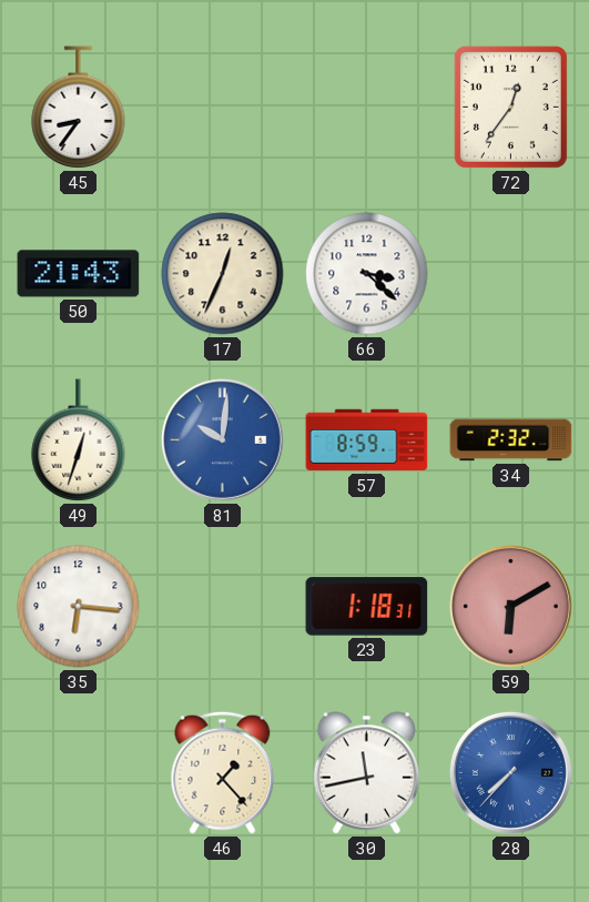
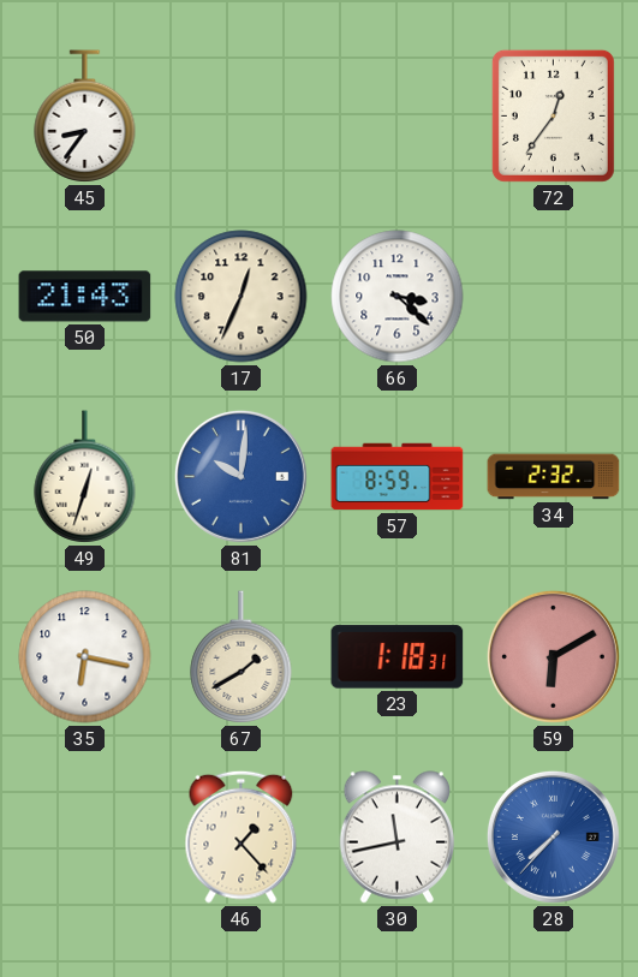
35: 6:16 -> 6:17 (85, 657)
67: none -> 1:40 (242, 657)
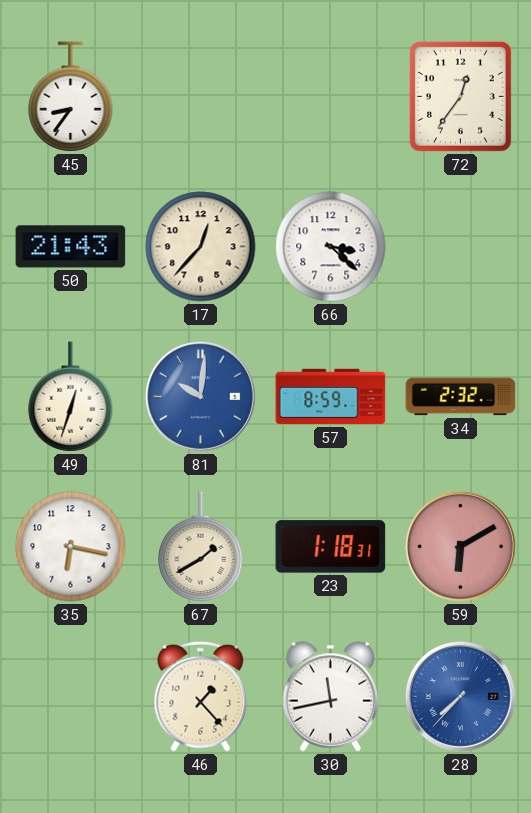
17: 12:34 -> 12:37 (201, 247)
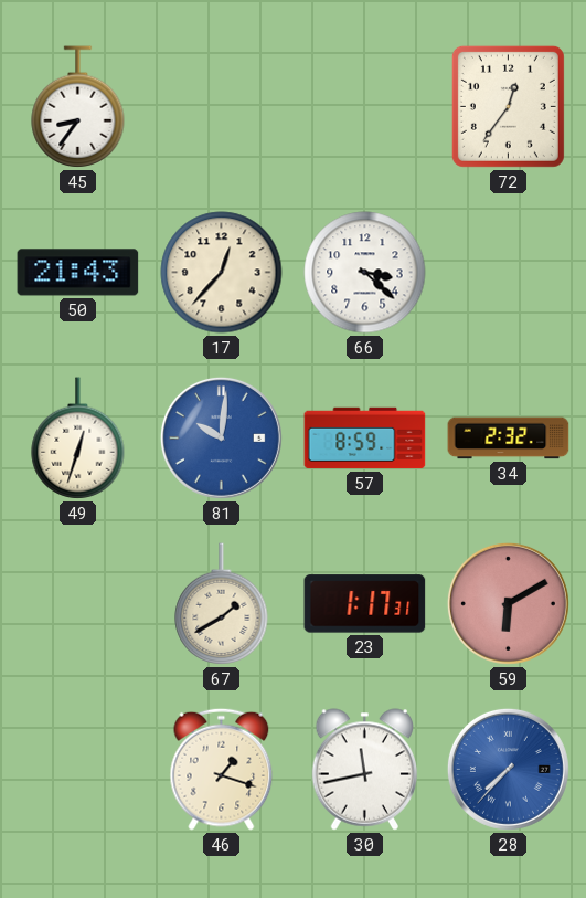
35: 6:17 -> none (71, 547)
23: 1:18 -> 1:17 (365, 604)
46: 1:23 -> 1:18 (222, 769)
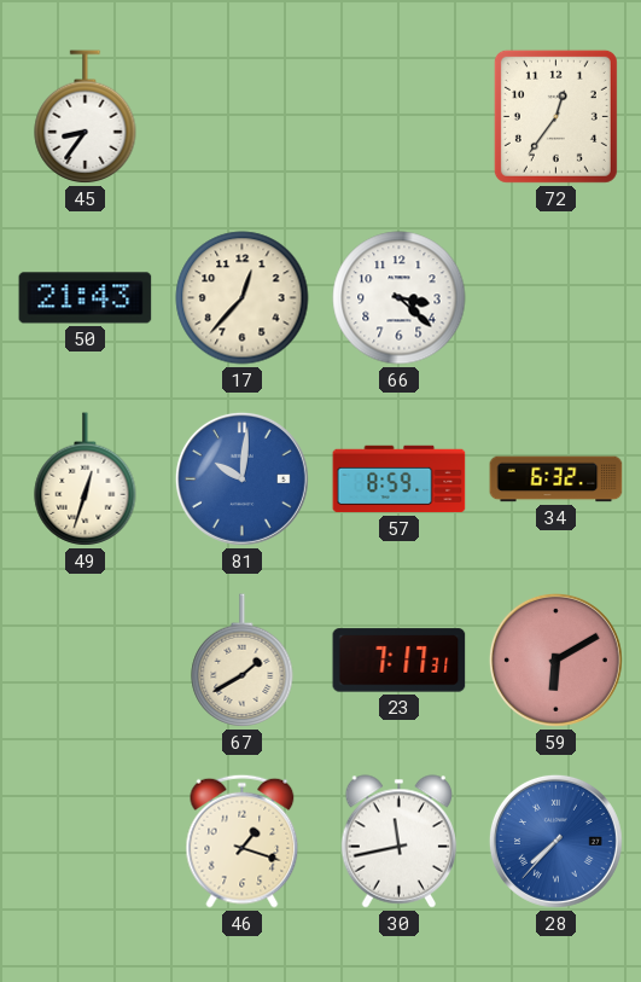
34: 2:32 -> 6:32 (556, 480)
23: 1:17 -> 7:17 (400, 661)
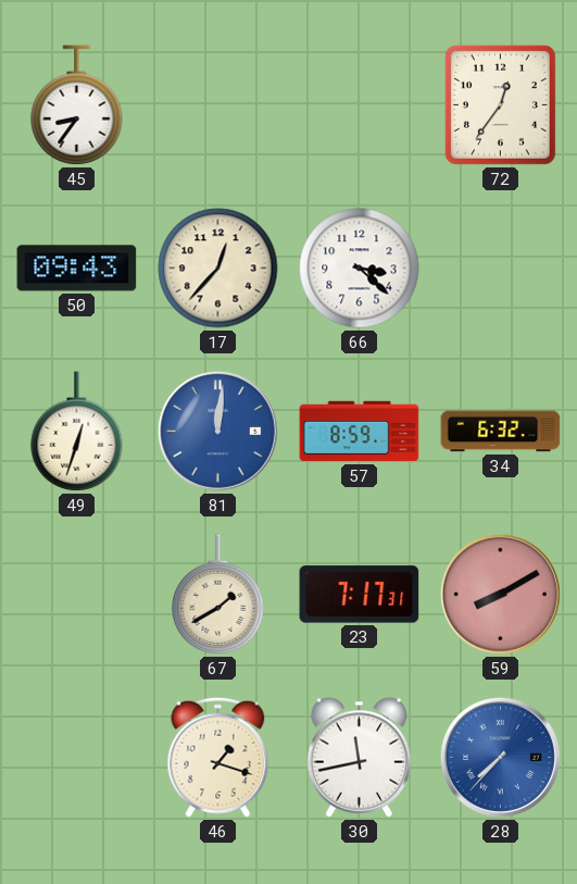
50: 21:43 -> 09:43 (77, 269)
81: 10:01 -> 12:01 (217, 431)
59: 6:10 -> 8:10 (500, 594)
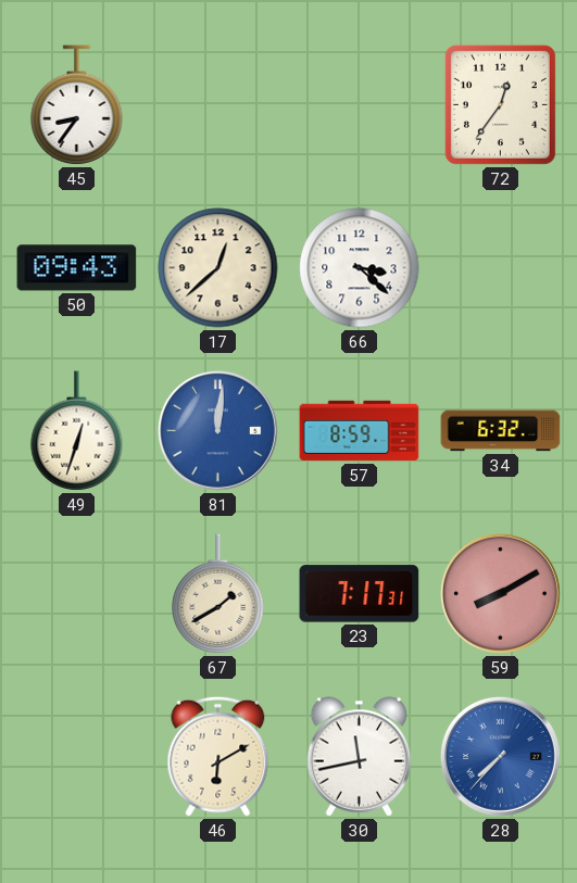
17: 12:37 -> 12:38 (218, 268)
46: 1:18 -> 6:10 (218, 756)
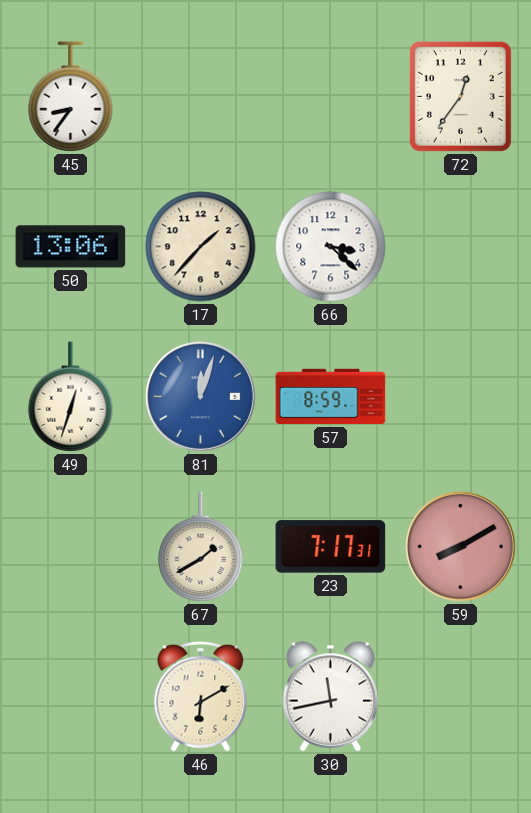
50: 09:43 -> 13:06 (71, 247)
17: 12:38 -> 1:37 (201, 247)
81: 12:01 -> 12:03 (200, 396)
34: 6:32 -> none (501, 431)
28: 7:37 -> none (500, 756)
